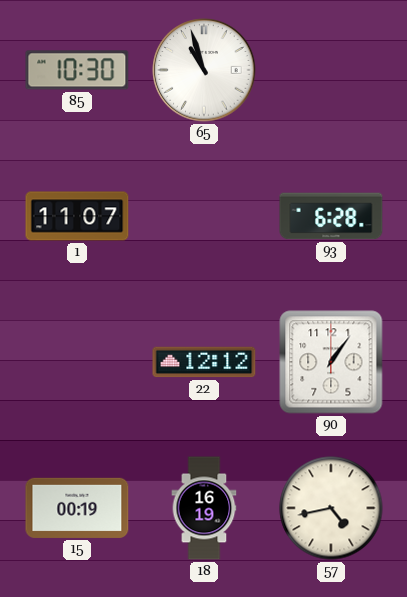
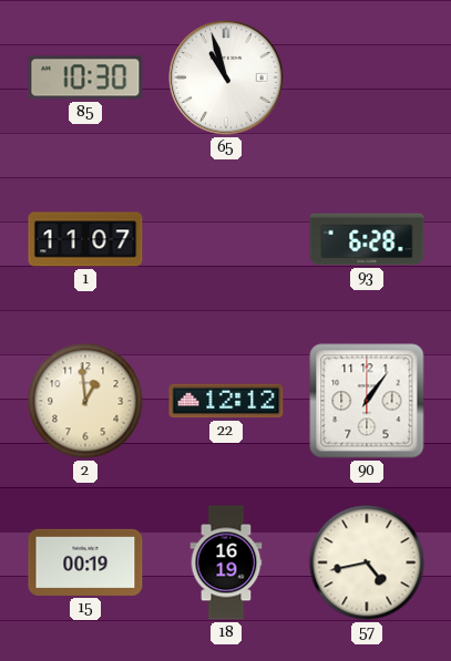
2: none -> 12:59 (85, 401)
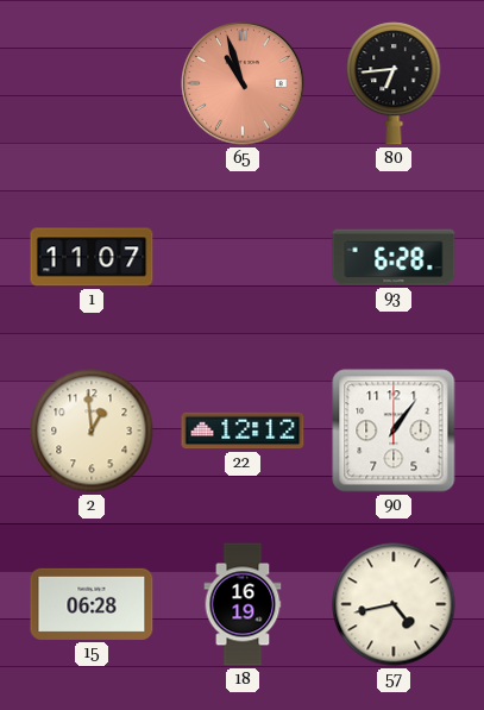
85: 10:30 -> none (85, 78)
65 dial: white -> salmon (243, 83)
80: none -> 6:44 (394, 83)
15: 00:19 -> 06:28 (92, 604)
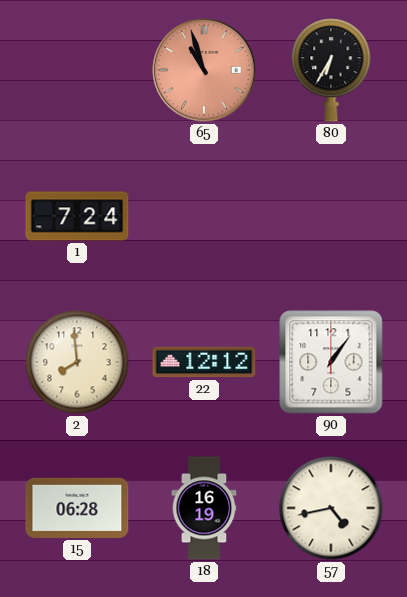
80: 6:44 -> 6:35 (331, 70)
1: 11:07 -> 7:24 (77, 216)
93: 6:28 -> none (394, 257)
2: 12:59 -> 7:59 (77, 362)
